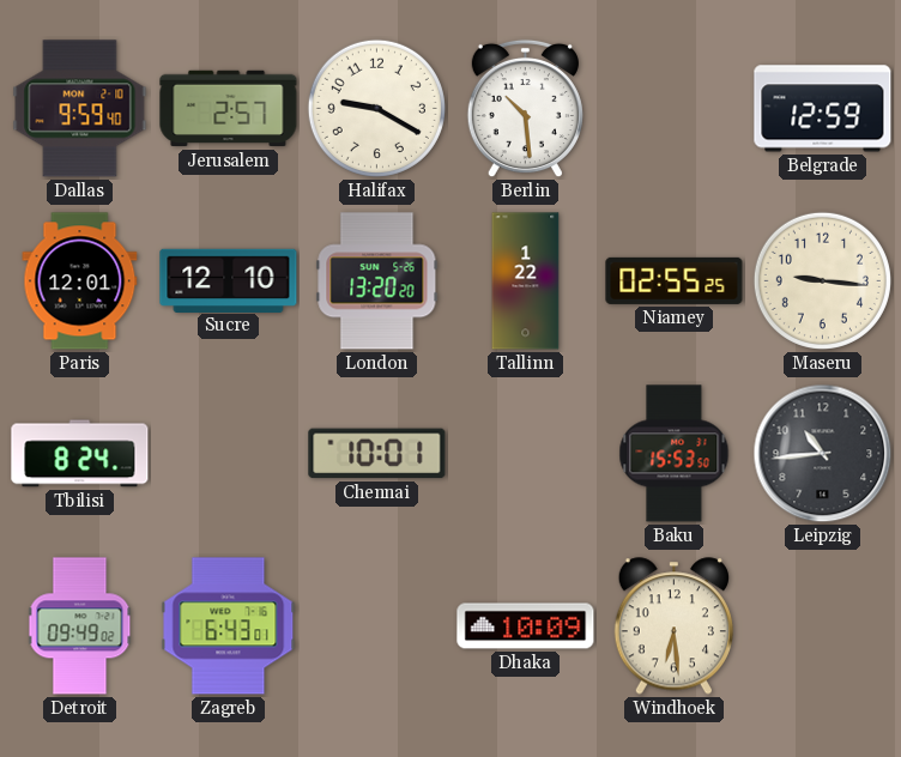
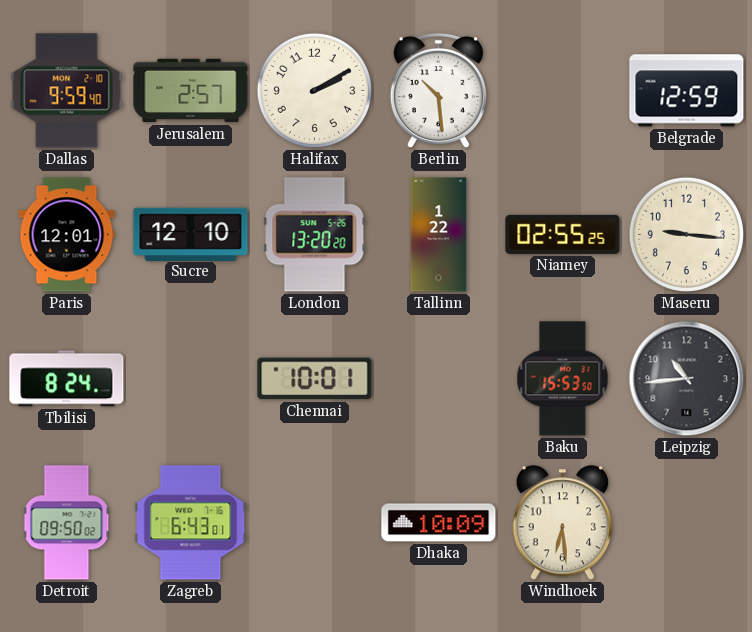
Halifax: 9:20 -> 2:10 (314, 90)
Detroit: 09:49 -> 09:50 (67, 523)
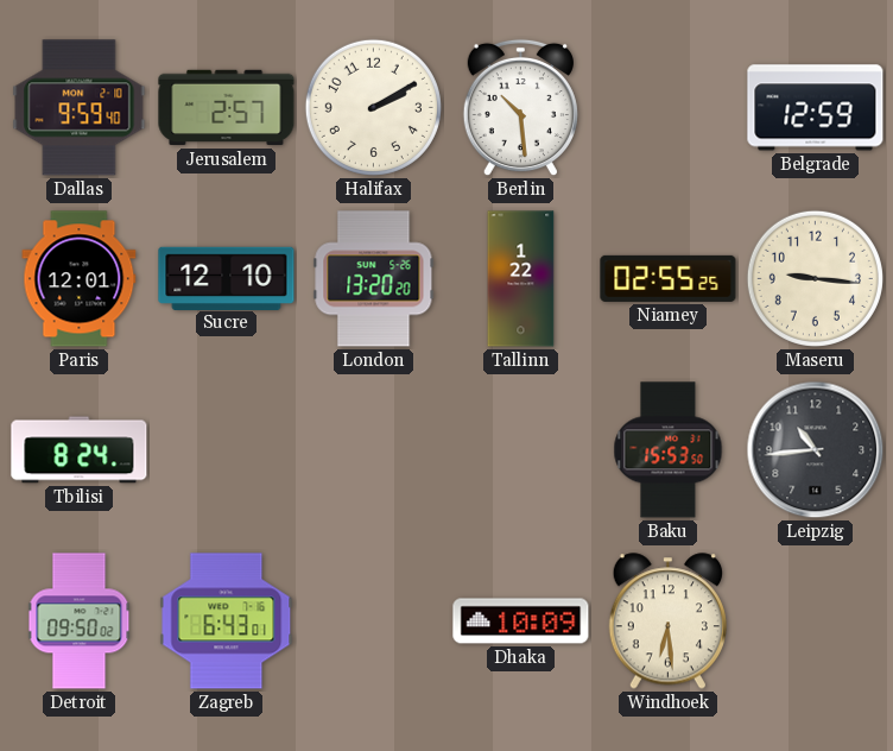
Chennai: 10:01 -> none (315, 379)
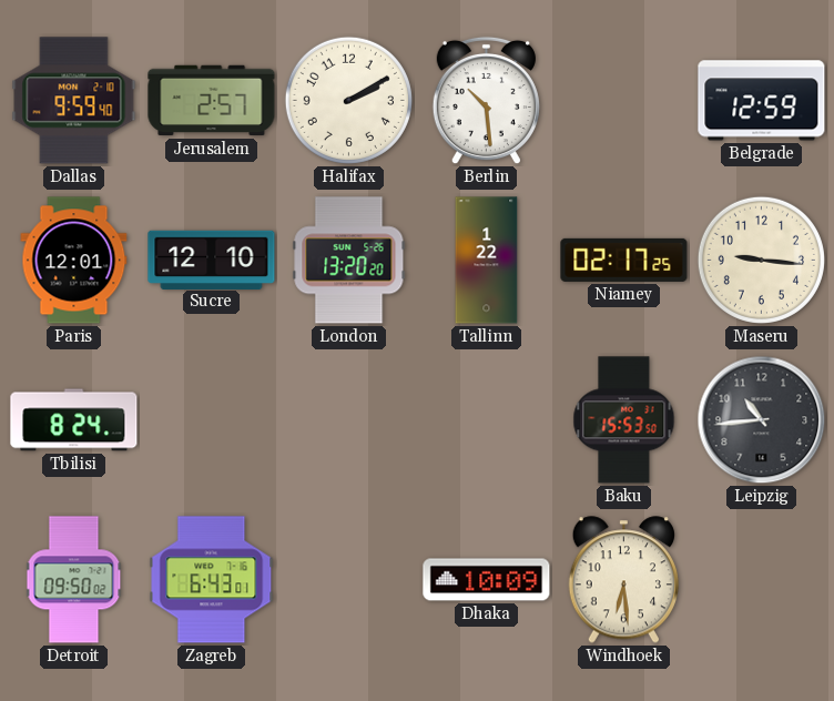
Niamey: 02:55 -> 02:17 (624, 260)
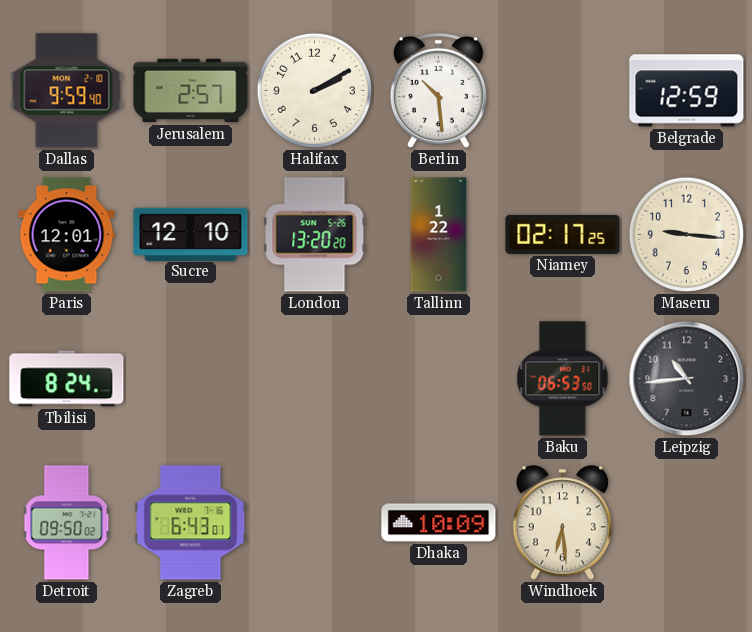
Baku: 15:53 -> 06:53 (563, 379)
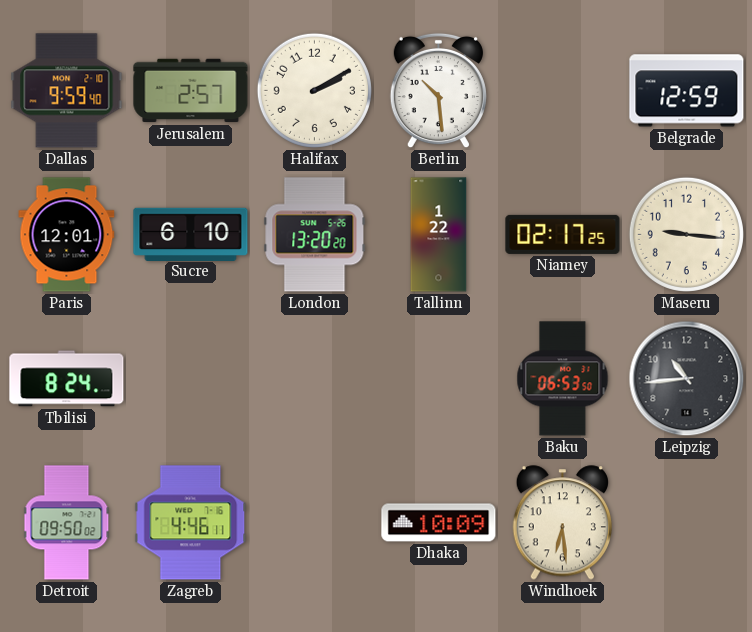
Sucre: 12:10 -> 6:10 (191, 234)
Zagreb: 6:43 -> 4:46 (191, 523)
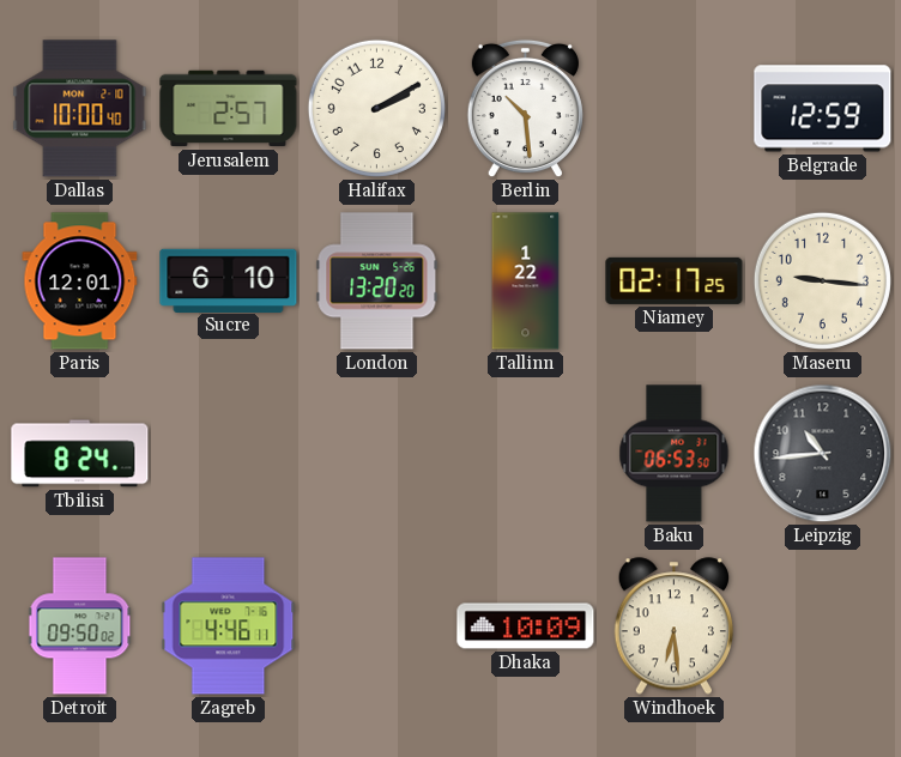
Dallas: 9:59 -> 10:00 (80, 109)
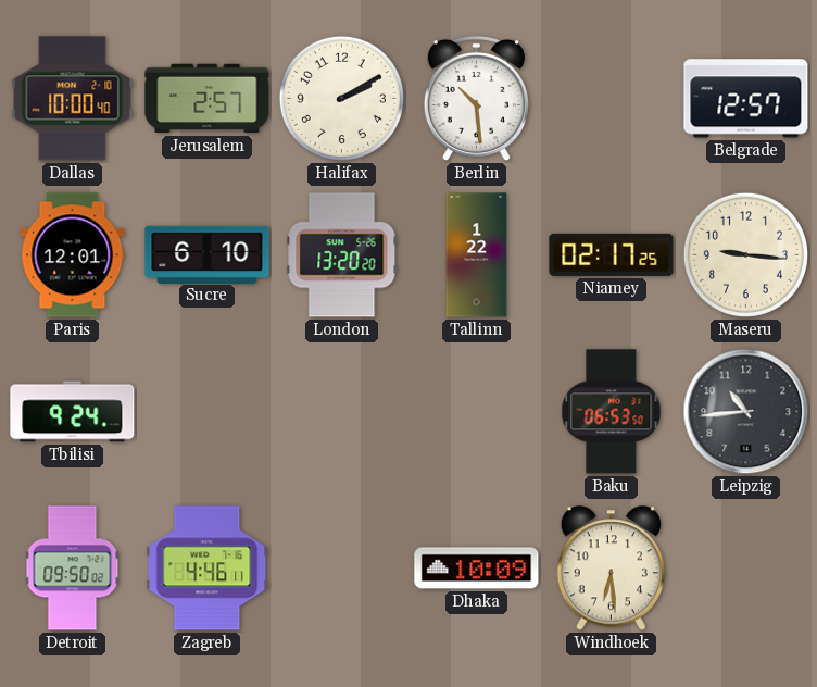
Belgrade: 12:59 -> 12:57 (746, 99)
Tbilisi: 8:24 -> 9:24 (73, 412)
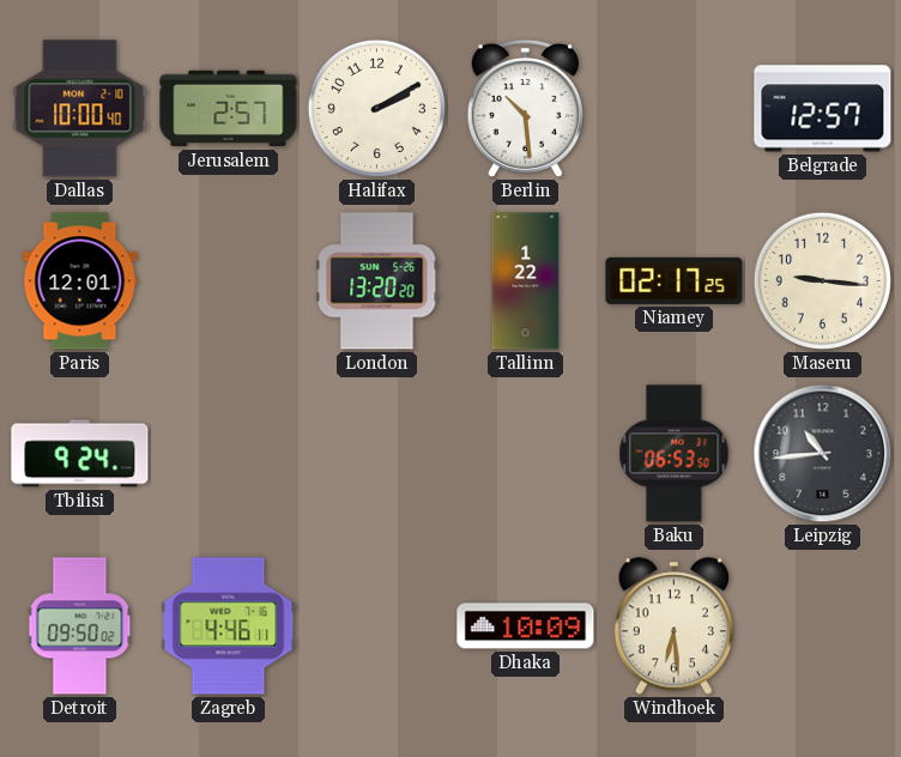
Sucre: 6:10 -> none (208, 254)
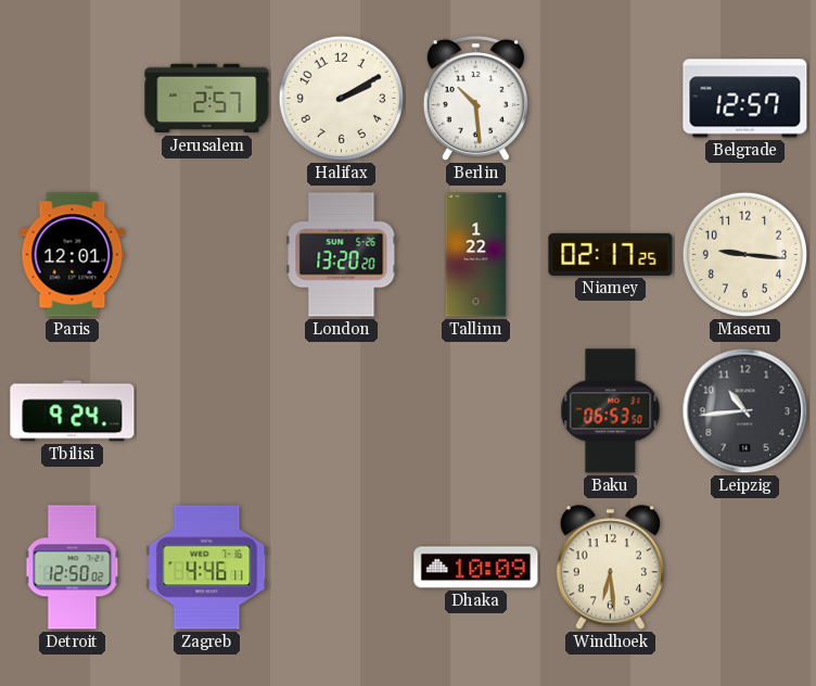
Dallas: 10:00 -> none (80, 109)
Detroit: 09:50 -> 12:50 (73, 568)
